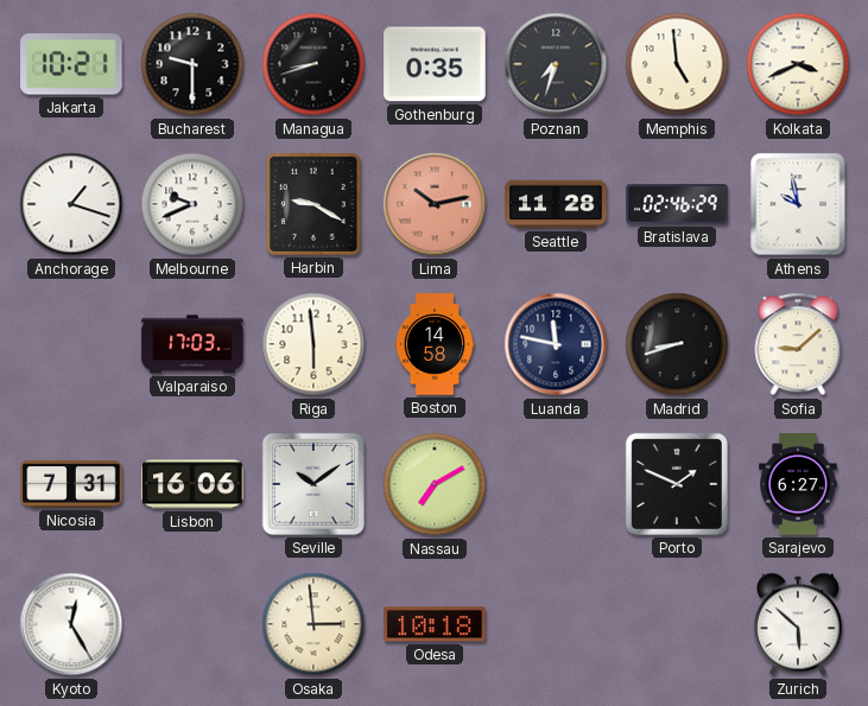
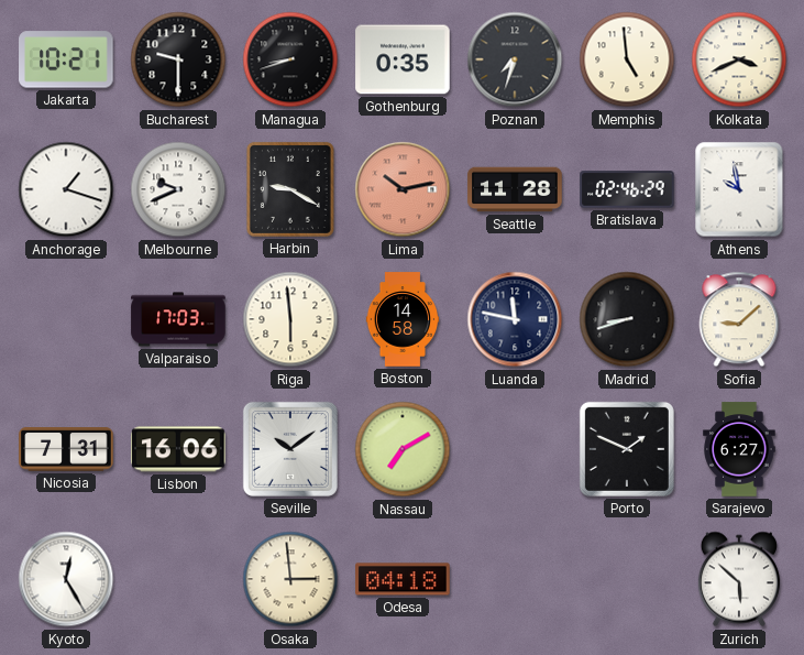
Odesa: 10:18 -> 04:18 (403, 579)
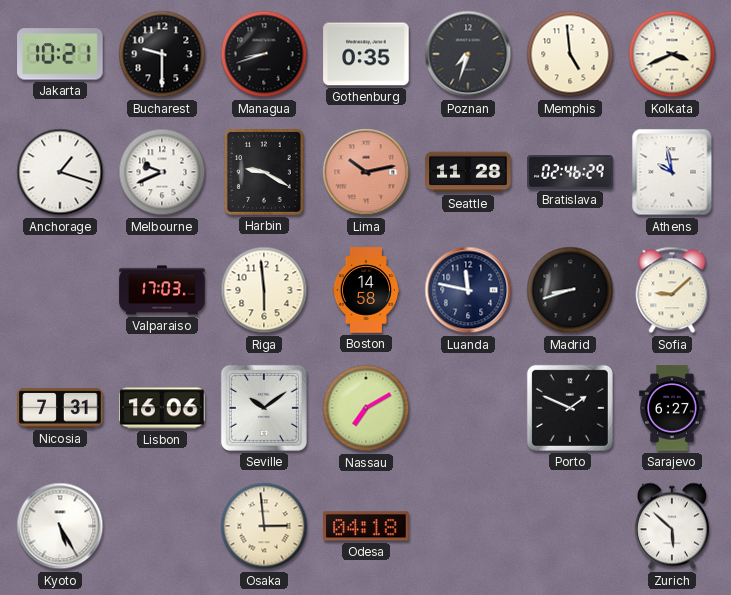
Kyoto: 12:25 -> 5:25 (60, 526)
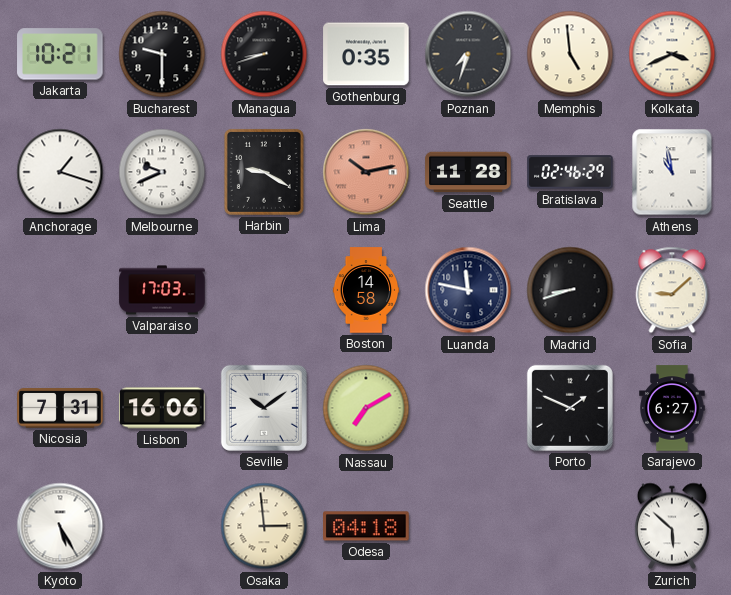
Athens: 9:58 -> 10:58 (672, 172)
Riga: 5:59 -> none (264, 290)
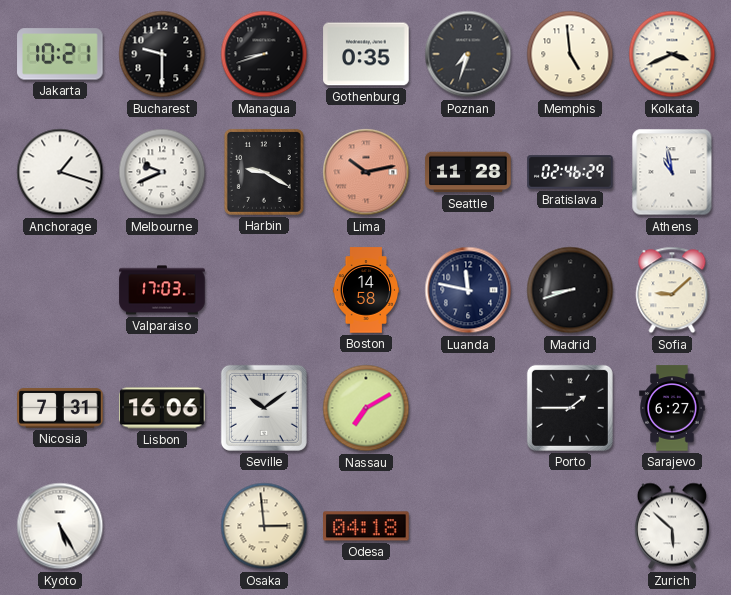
Porto: 1:49 -> 1:45 (570, 408)
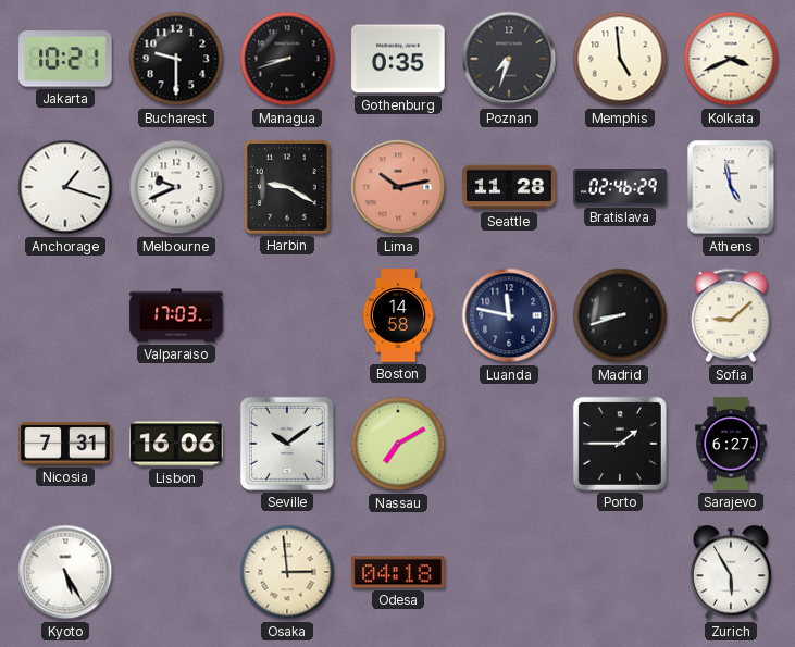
Athens: 10:58 -> 4:58 (731, 187)
Zurich: 5:52 -> 5:55 (731, 572)
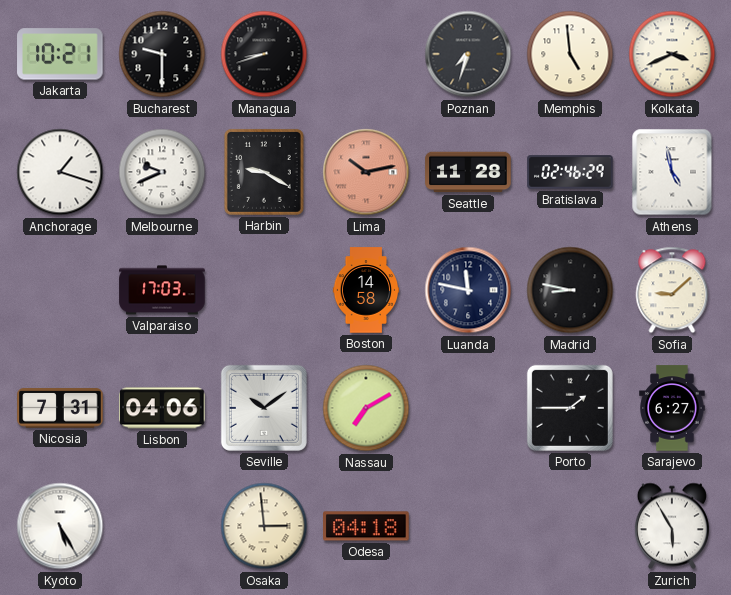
Gothenburg: 0:35 -> none (398, 59)
Madrid: 8:42 -> 8:47 (570, 290)
Lisbon: 16:06 -> 04:06 (162, 408)
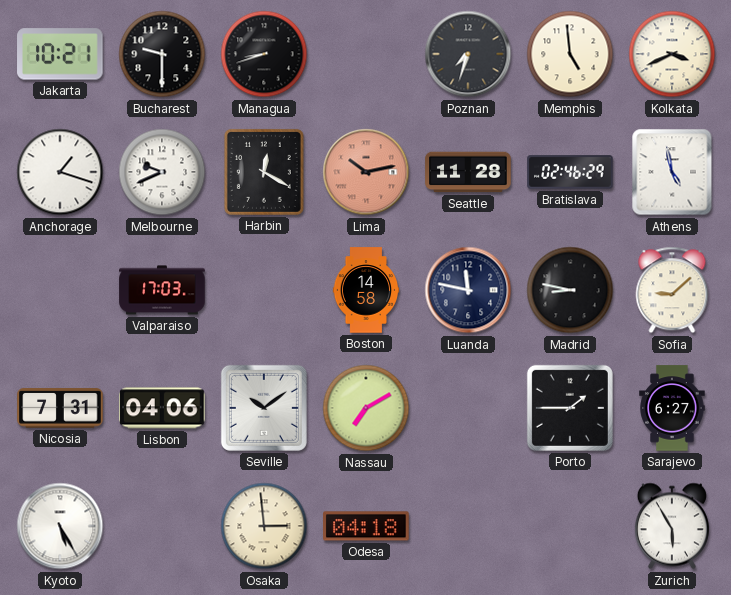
Harbin: 9:20 -> 12:20 (264, 172)
